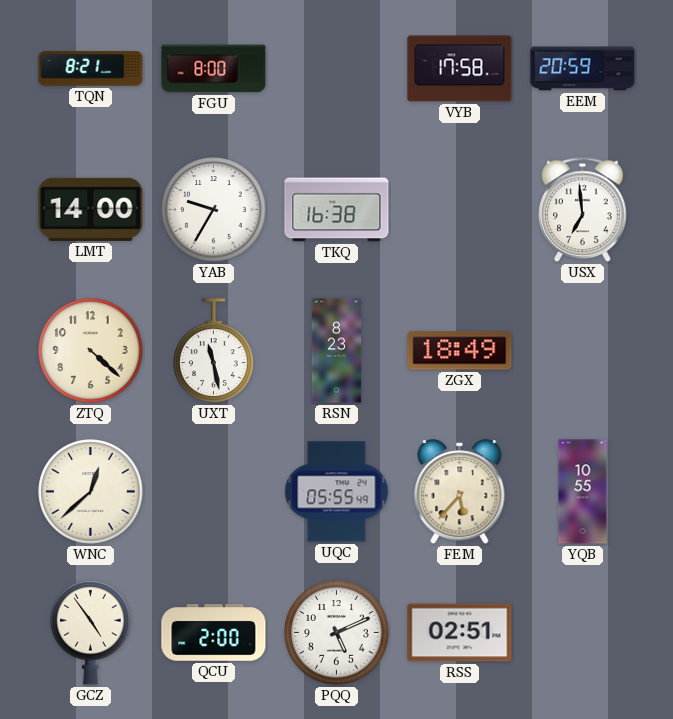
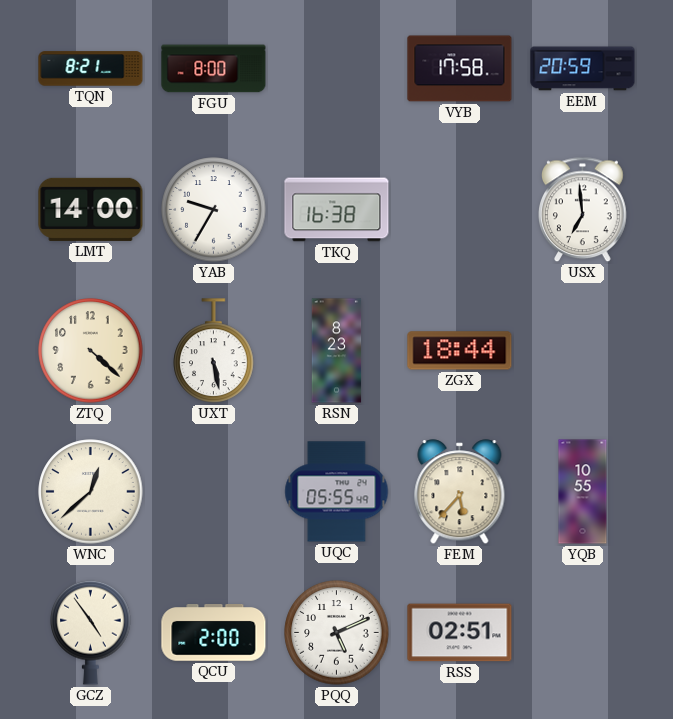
UXT: 11:28 -> 5:28 (214, 351)
ZGX: 18:49 -> 18:44 (460, 351)
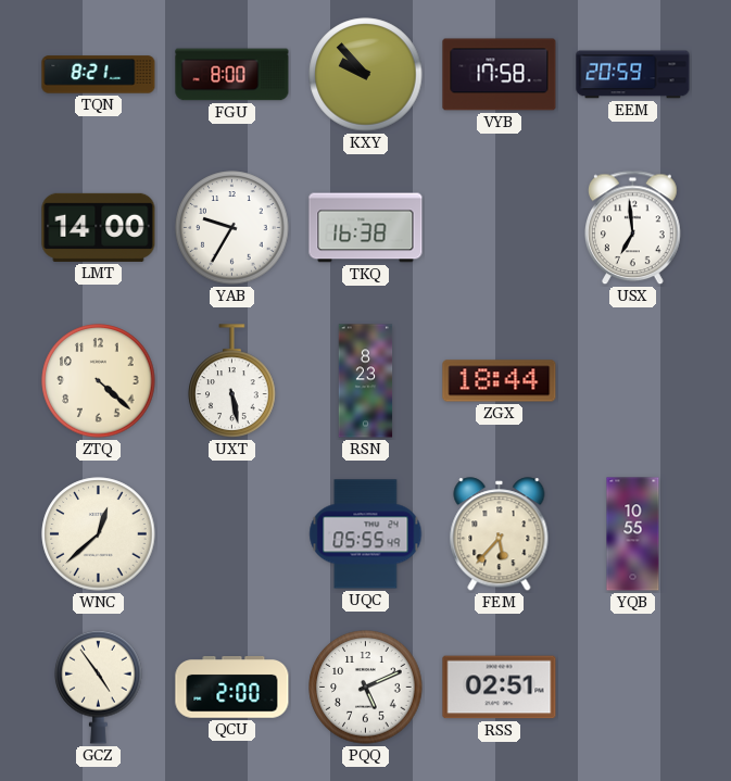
KXY: none -> 9:53 (366, 75)
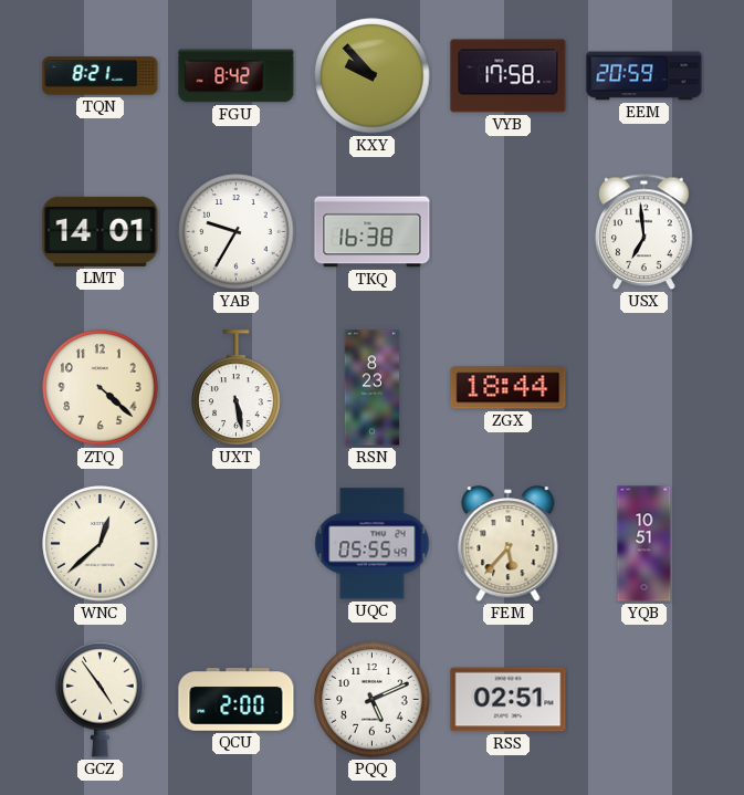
FGU: 8:00 -> 8:42 (237, 76)
LMT: 14:00 -> 14:01 (101, 231)
YQB: 10:55 -> 10:51 (645, 544)
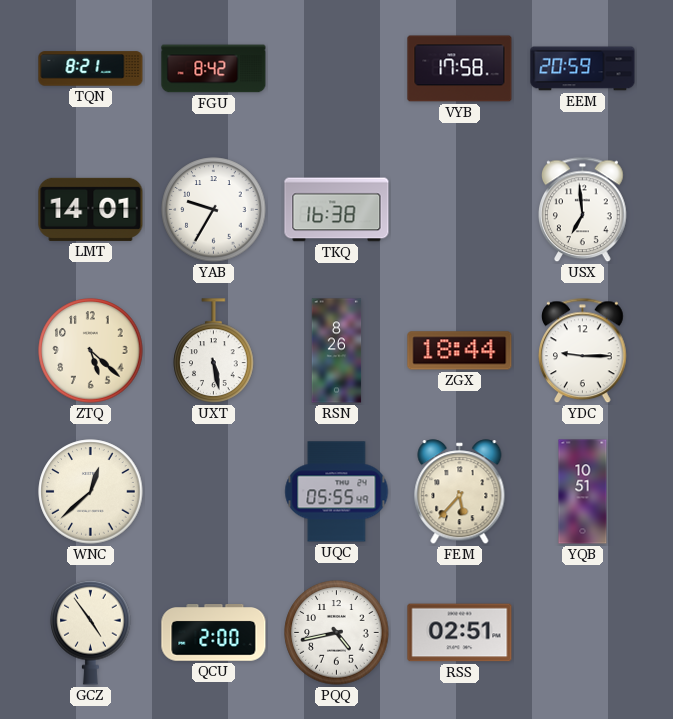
KXY: 9:53 -> none (373, 76)
ZTQ: 4:22 -> 5:22 (91, 351)
RSN: 8:23 -> 8:26 (337, 351)
YDC: none -> 9:15 (583, 351)
PQQ: 5:11 -> 4:43 (337, 633)
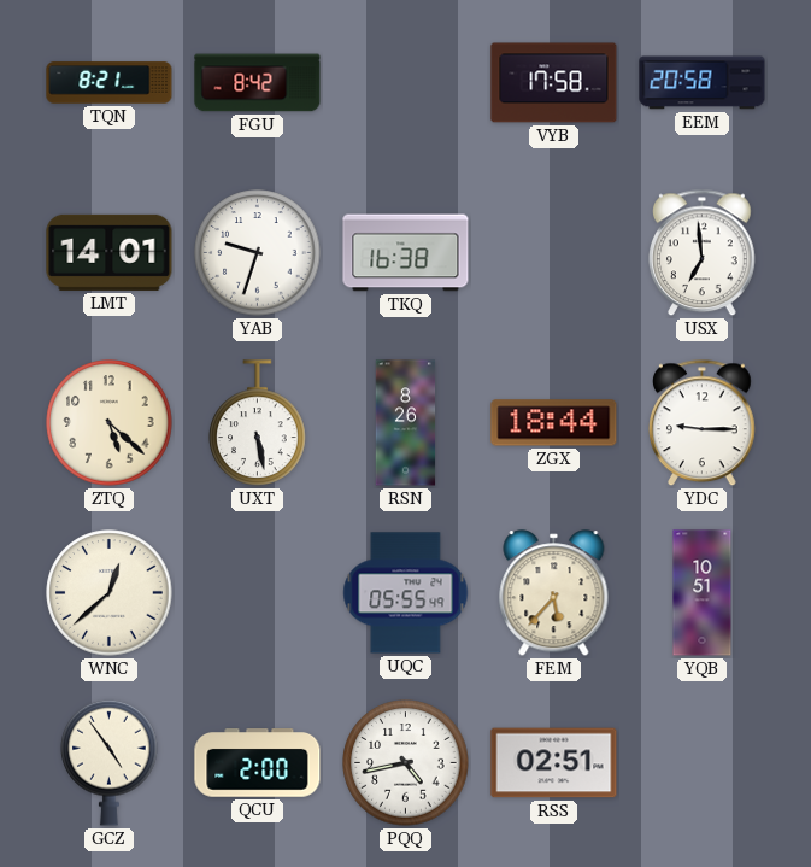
EEM: 20:59 -> 20:58 (703, 83)
YAB: 9:35 -> 9:33 (258, 253)
